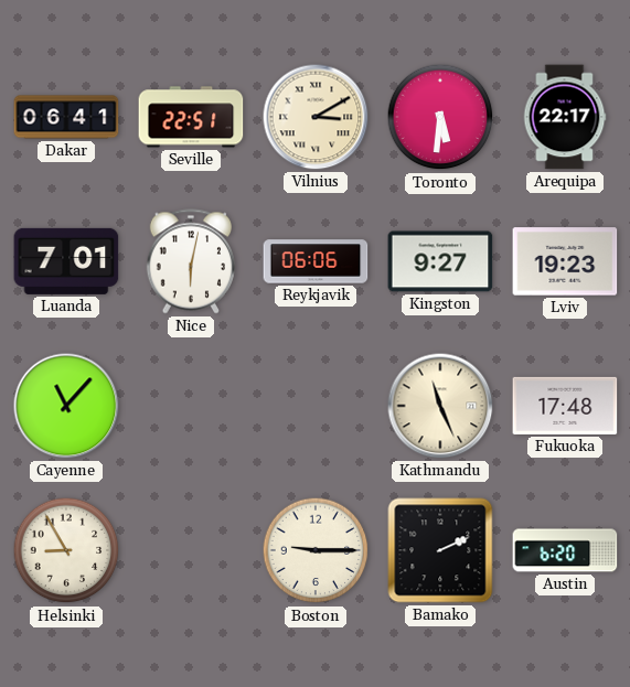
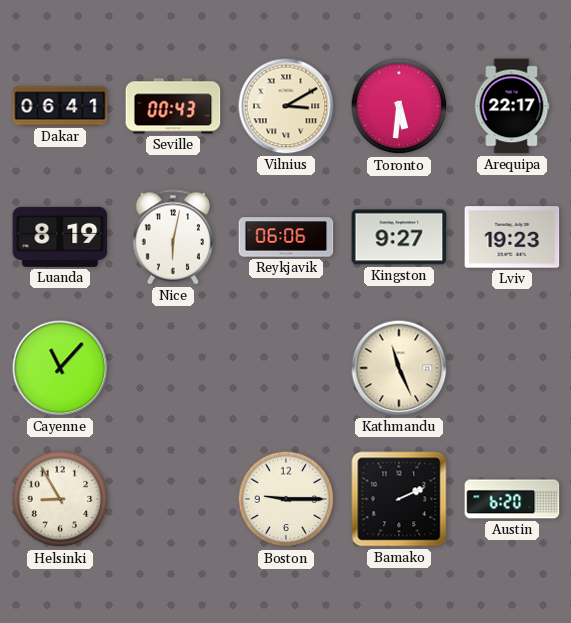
Seville: 22:51 -> 00:43 (173, 106)
Luanda: 7:01 -> 8:19 (60, 237)
Fukuoka: 17:48 -> none (565, 406)
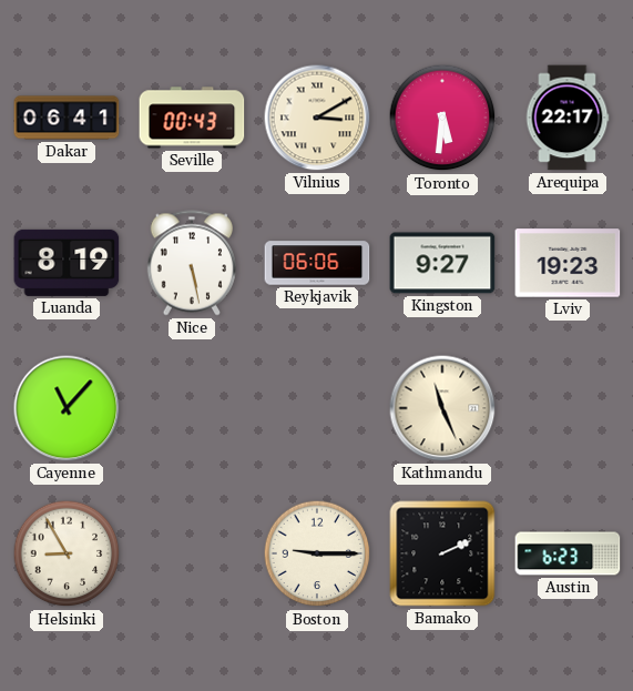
Nice: 6:02 -> 5:28 (191, 263)
Austin: 6:20 -> 6:23 (568, 553)
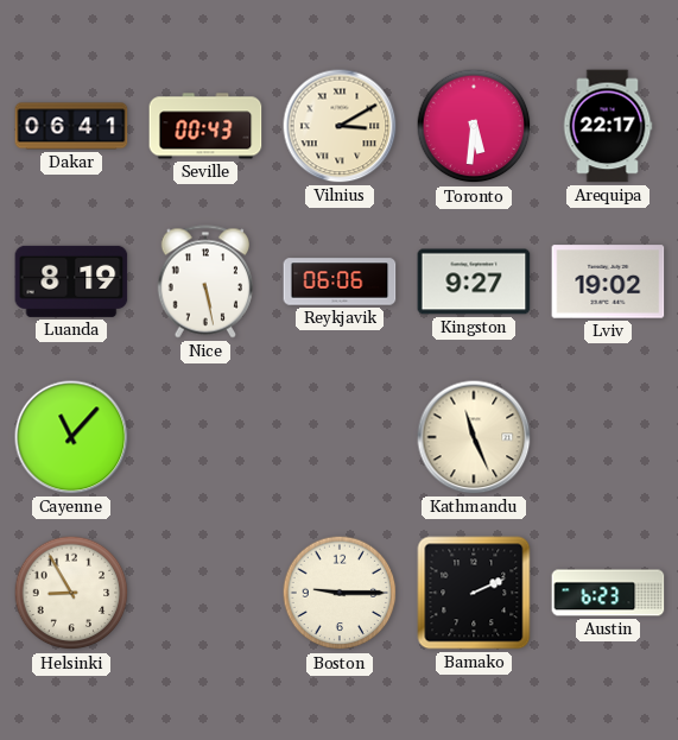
Lviv: 19:23 -> 19:02 (608, 282)
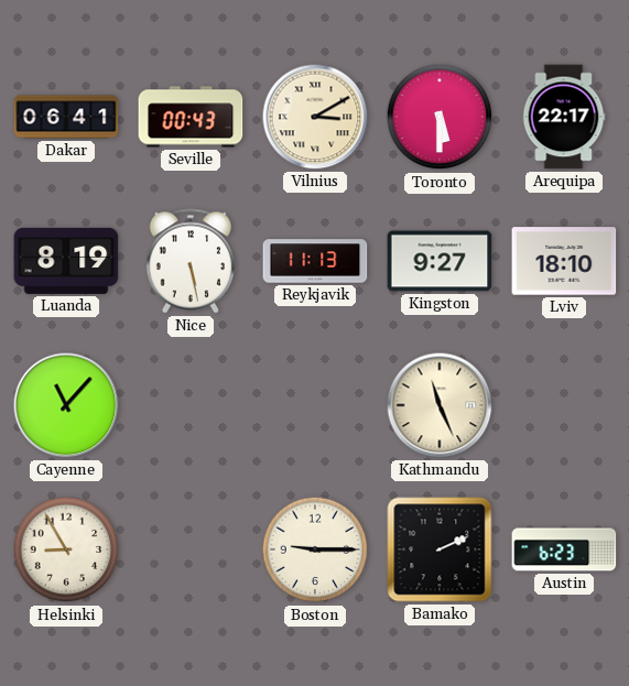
Toronto: 5:31 -> 5:30 (440, 117)
Reykjavik: 06:06 -> 11:13 (315, 261)
Lviv: 19:02 -> 18:10 (564, 261)
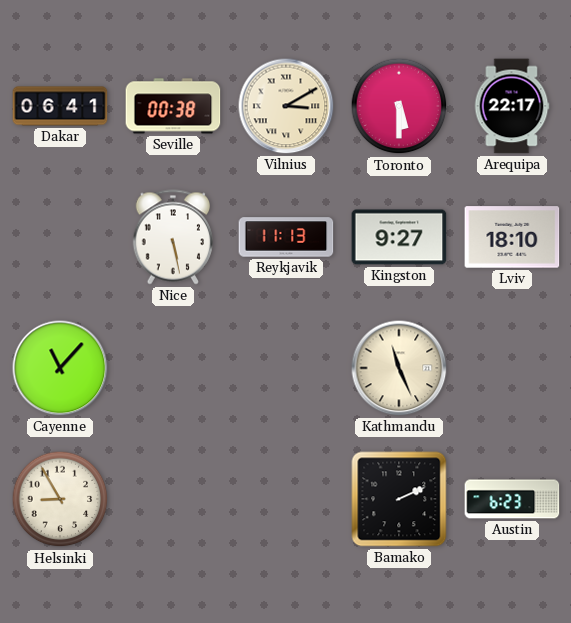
Seville: 00:43 -> 00:38 (173, 106)
Luanda: 8:19 -> none (66, 261)
Boston: 9:15 -> none (315, 549)
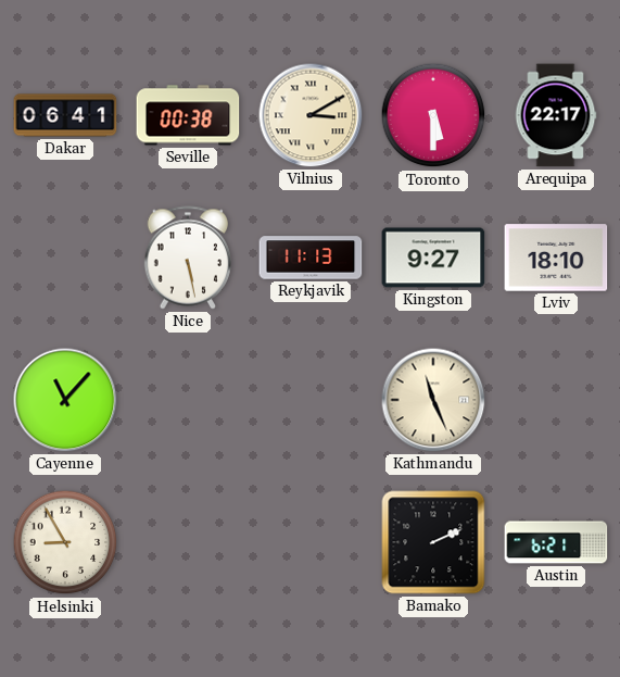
Austin: 6:23 -> 6:21 (556, 542)
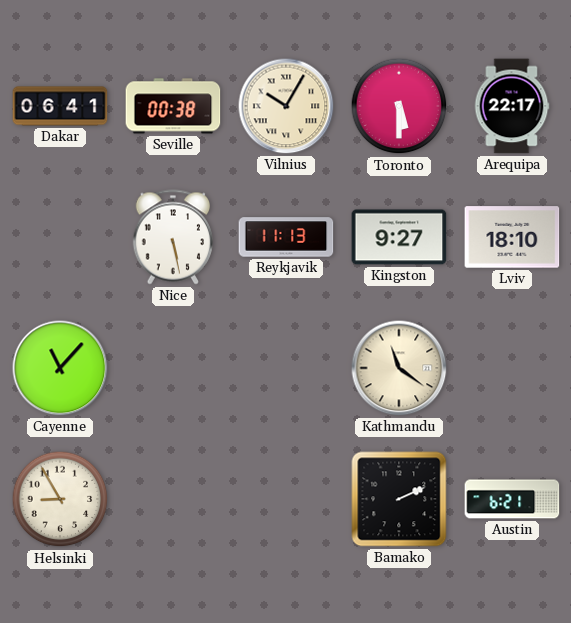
Vilnius: 3:10 -> 10:05 (286, 106)
Kathmandu: 11:26 -> 11:21 (399, 368)
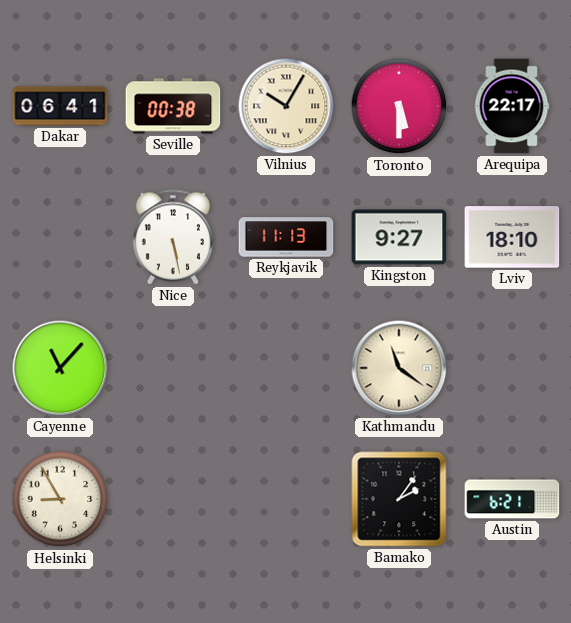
Bamako: 2:11 -> 2:06 (399, 499)
